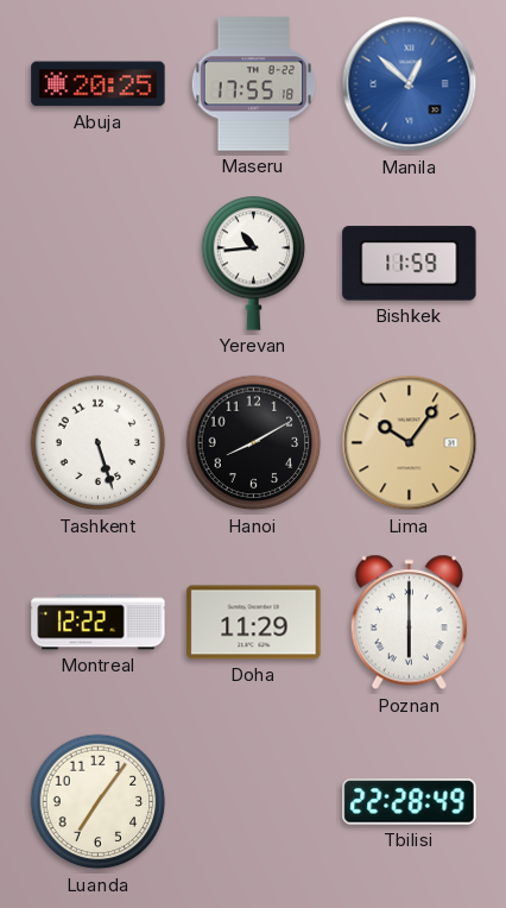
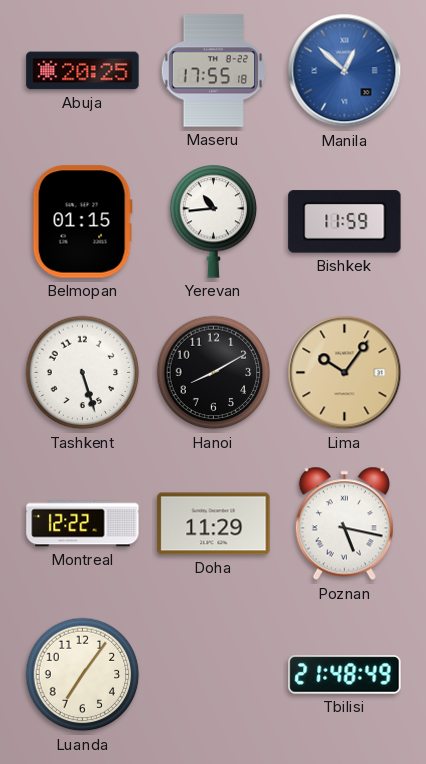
Belmopan: none -> 01:15 (82, 222)
Poznan: 6:00 -> 5:17 (344, 524)
Tbilisi: 22:28 -> 21:48 (345, 675)
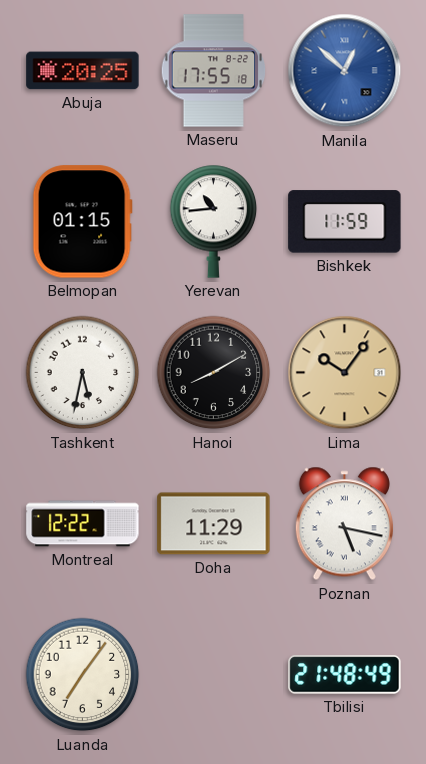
Tashkent: 5:27 -> 5:32 (83, 373)
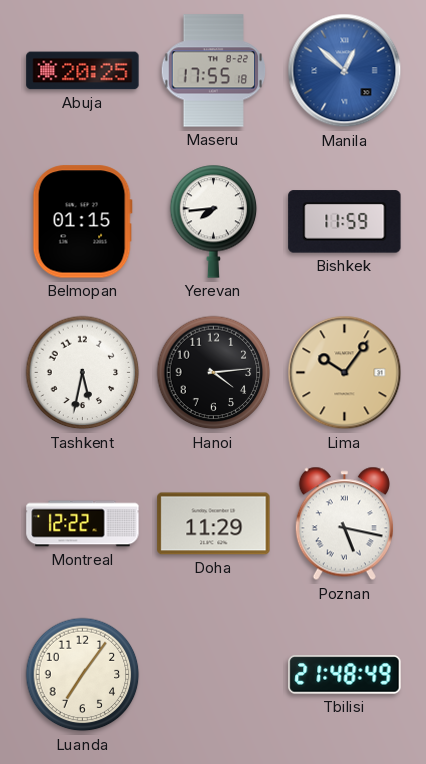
Yerevan: 10:44 -> 7:44 (214, 221)
Hanoi: 8:10 -> 4:14 (214, 373)
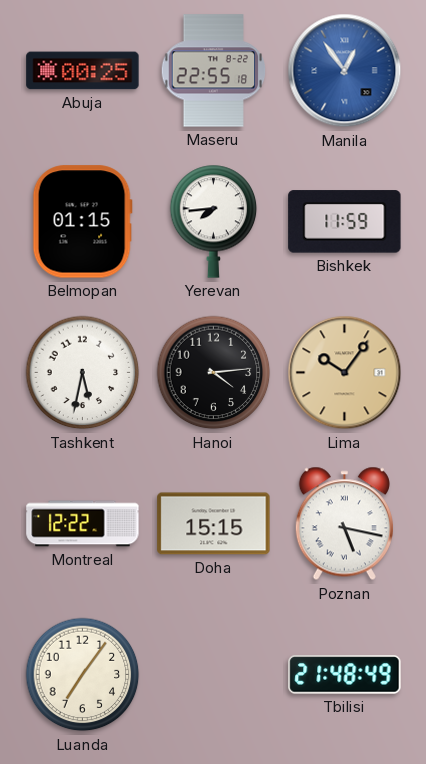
Abuja: 20:25 -> 00:25 (83, 71)
Maseru: 17:55 -> 22:55 (214, 71)
Manila: 12:52 -> 12:54 (345, 71)
Doha: 11:29 -> 15:15 (214, 524)
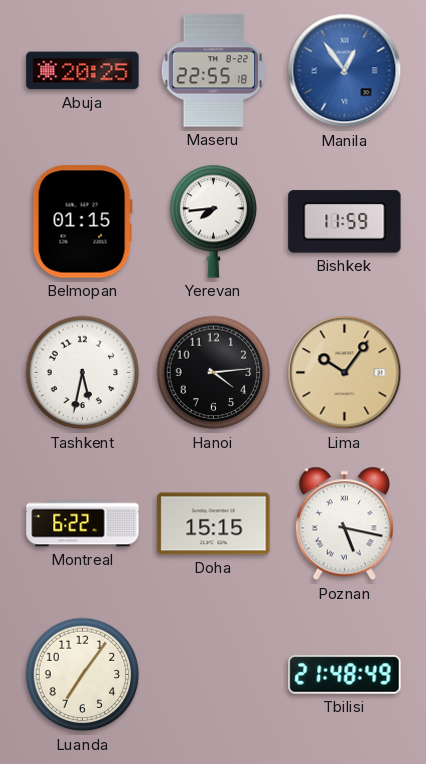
Abuja: 00:25 -> 20:25 (83, 71)
Montreal: 12:22 -> 6:22 (83, 524)
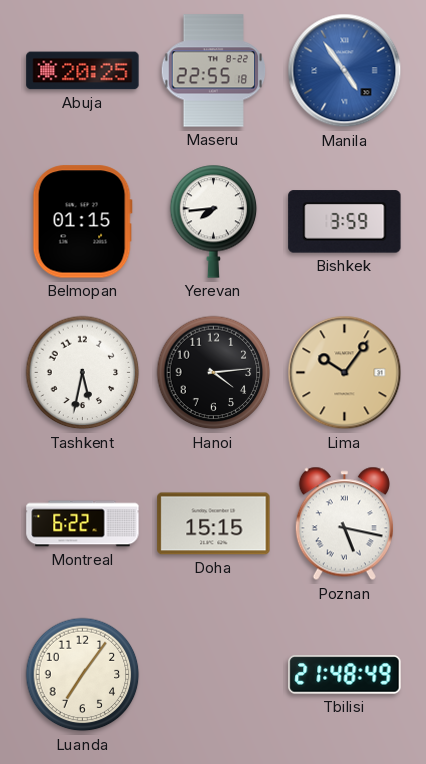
Manila: 12:54 -> 4:54 (345, 71)
Bishkek: 11:59 -> 3:59 (345, 222)
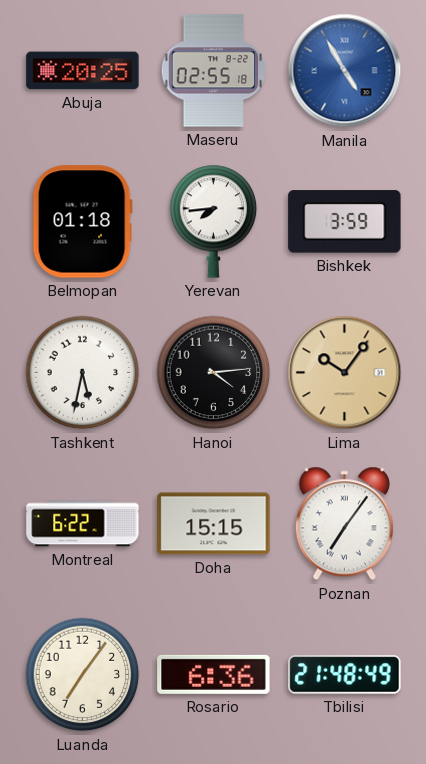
Maseru: 22:55 -> 02:55 (214, 71)
Manila: 4:54 -> 4:55 (345, 71)
Belmopan: 01:15 -> 01:18 (82, 222)
Poznan: 5:17 -> 7:06 (344, 524)
Rosario: none -> 6:36 (214, 674)
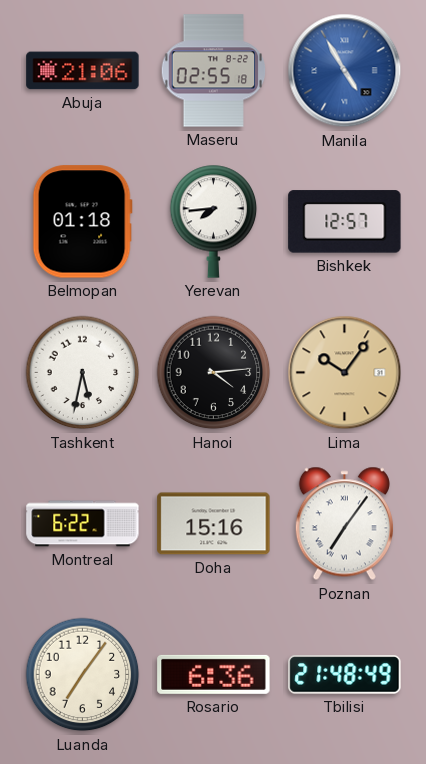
Abuja: 20:25 -> 21:06 (83, 71)
Bishkek: 3:59 -> 12:57 (345, 222)
Doha: 15:15 -> 15:16 (214, 524)
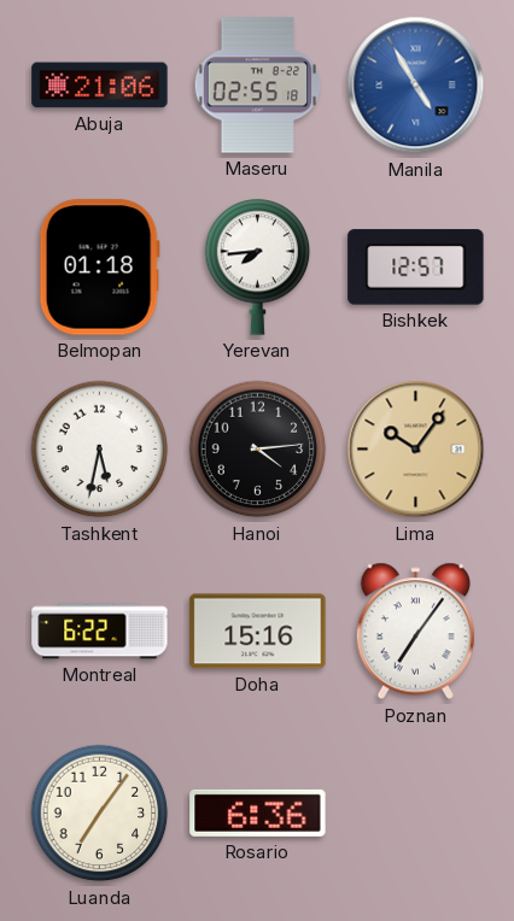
Tbilisi: 21:48 -> none (345, 675)
